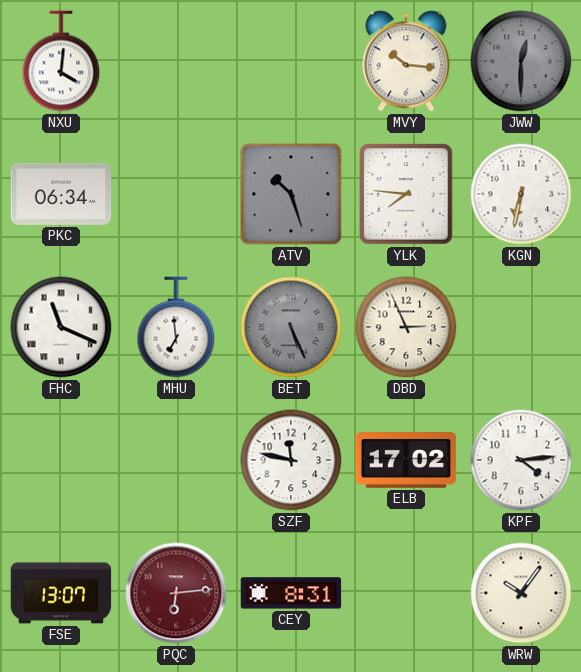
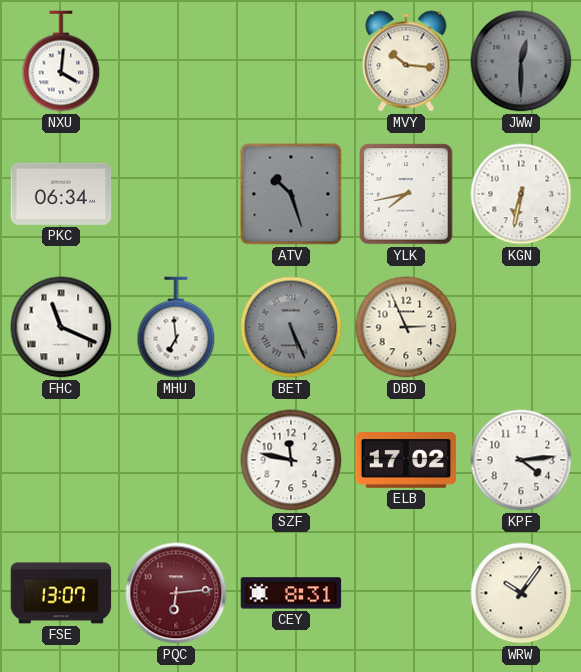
YLK: 7:46 -> 7:43 (406, 194)
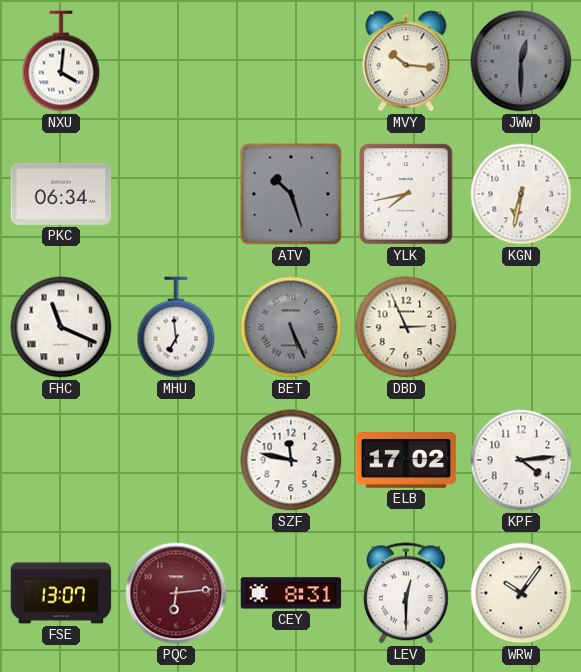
LEV: none -> 12:30 (406, 593)
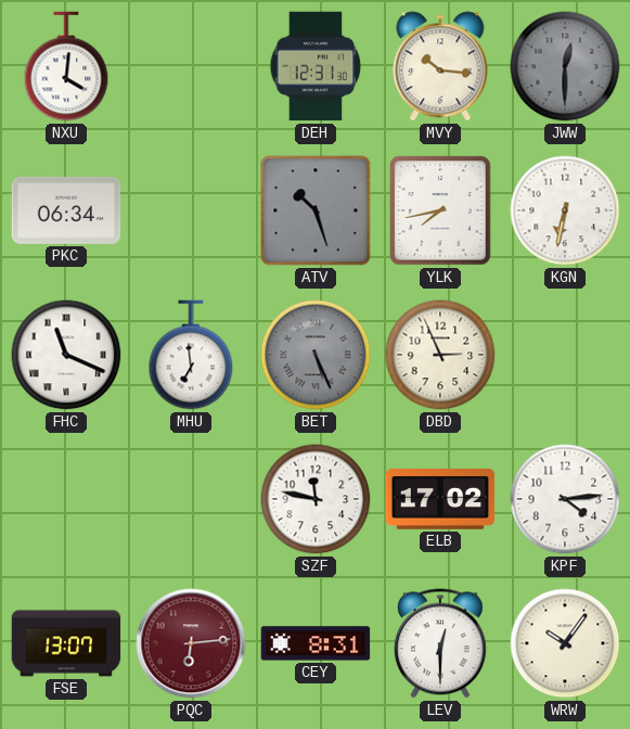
DEH: none -> 12:31 (316, 66)
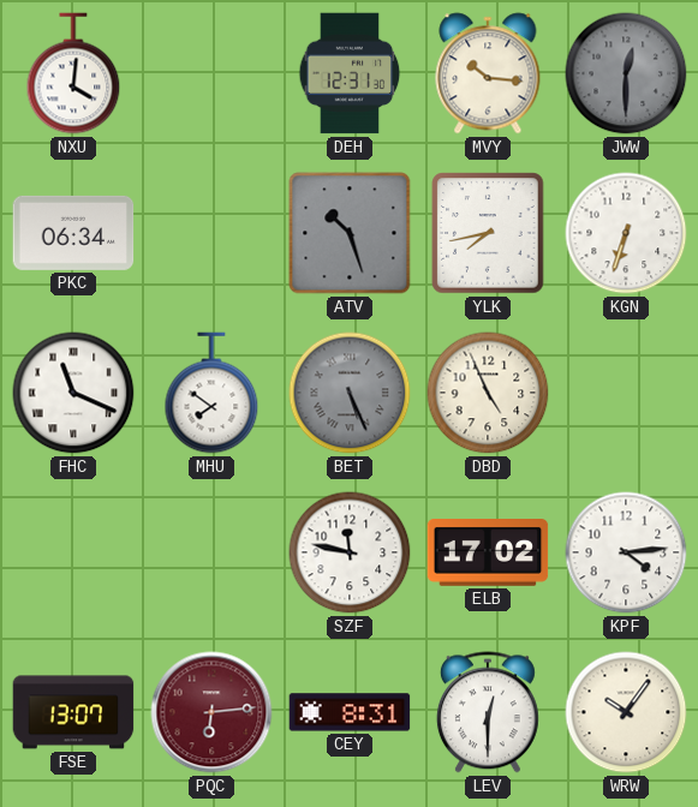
KGN: 6:32 -> 6:33 (626, 233)
MHU: 6:59 -> 7:51 (211, 393)
DBD: 2:56 -> 4:56 (488, 393)
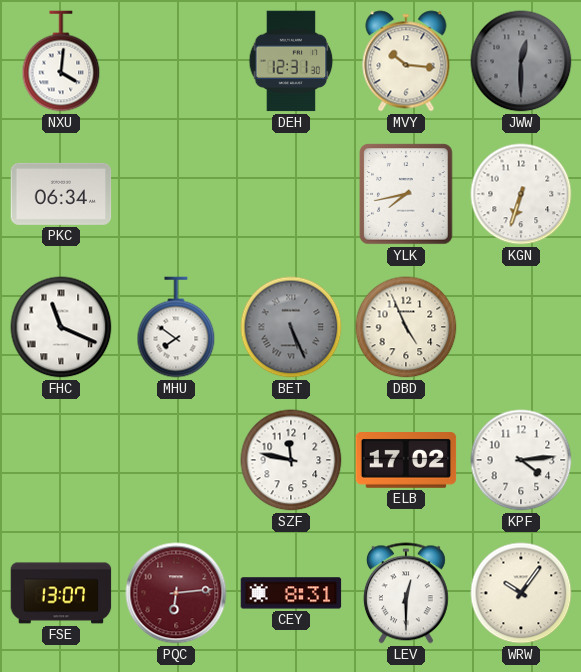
ATV: 10:27 -> none (350, 233)
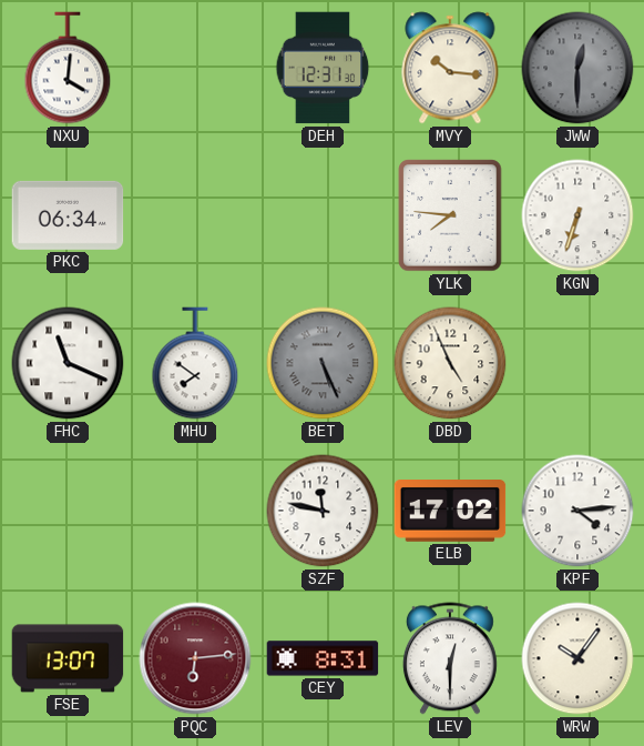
YLK: 7:43 -> 7:46 (450, 215)
